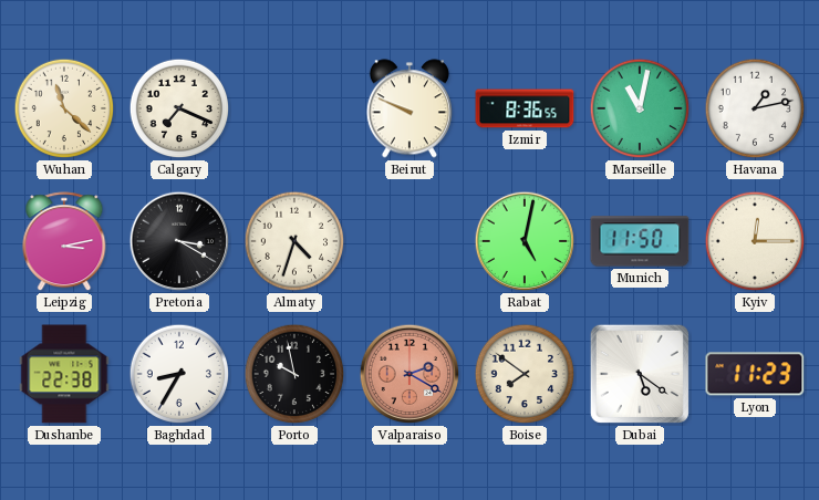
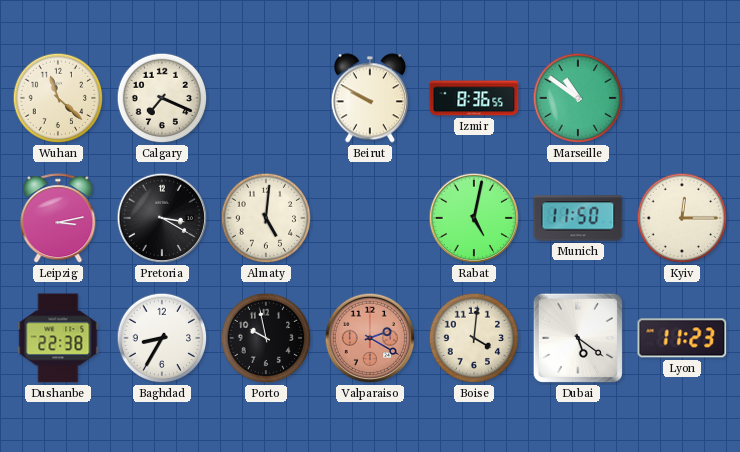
Beirut: 9:49 -> 9:50 (370, 98)
Marseille: 11:02 -> 10:51 (578, 98)
Havana: 1:13 -> none (755, 108)
Almaty: 4:33 -> 5:01 (266, 218)
Boise: 7:51 -> 4:01 (474, 338)
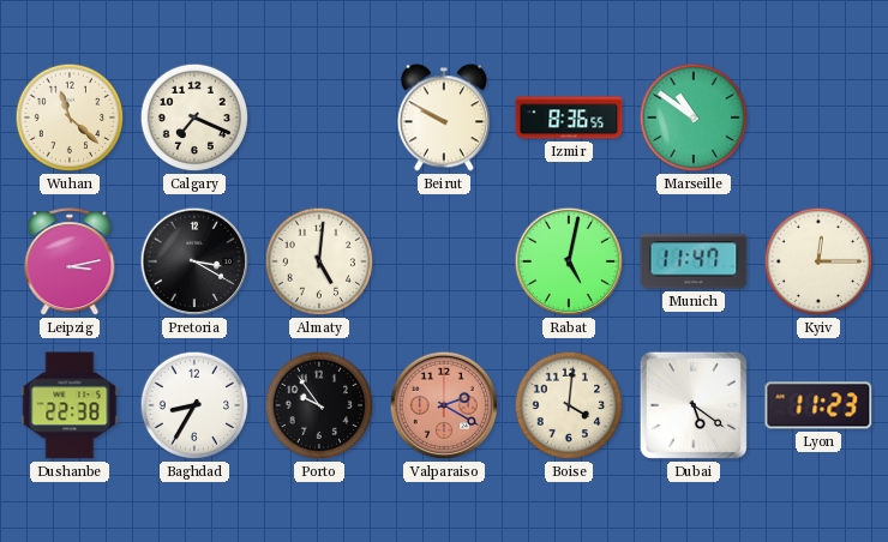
Munich: 11:50 -> 11:47 (694, 261)
Porto: 9:58 -> 9:54 (319, 405)
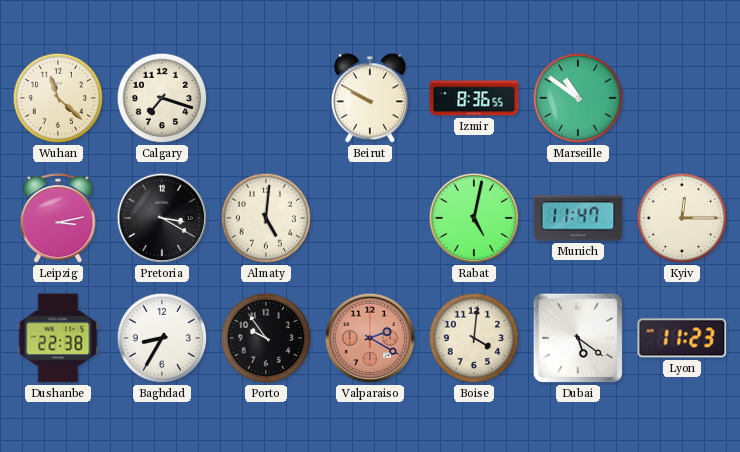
Calgary: 7:19 -> 7:18 (162, 98)
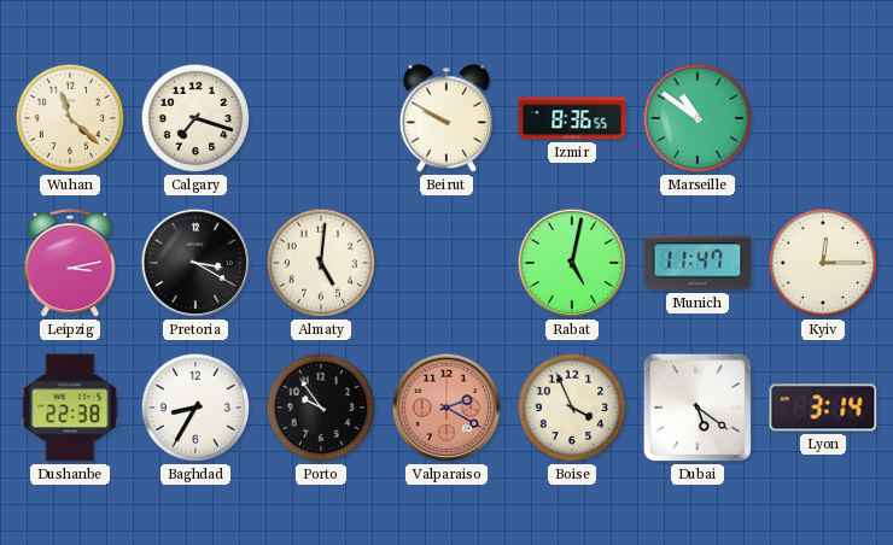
Boise: 4:01 -> 3:56 (572, 408)
Lyon: 11:23 -> 3:14 (823, 408)
